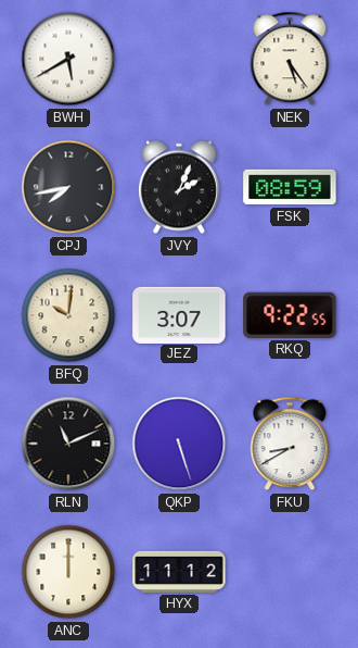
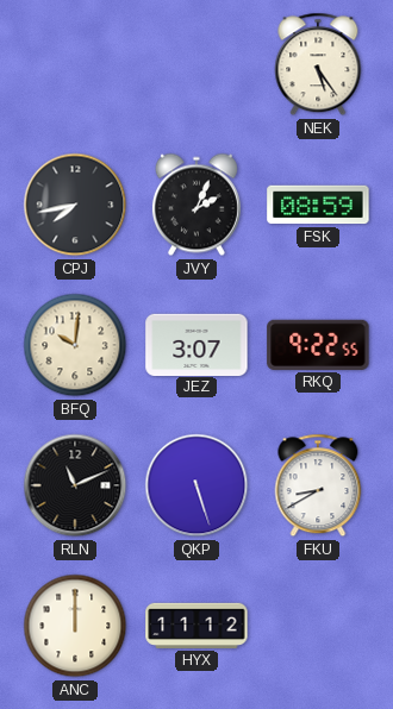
BWH: 5:40 -> none (68, 59)
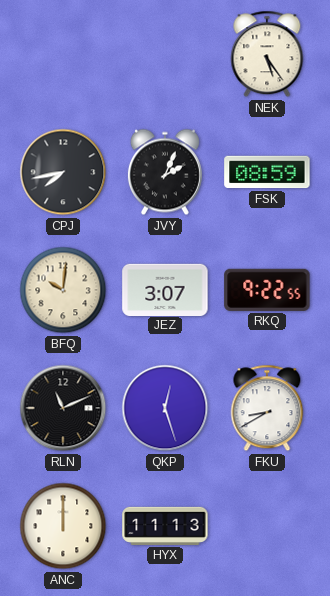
QKP: 5:27 -> 12:27 (165, 408)
HYX: 11:12 -> 11:13 (165, 526)
